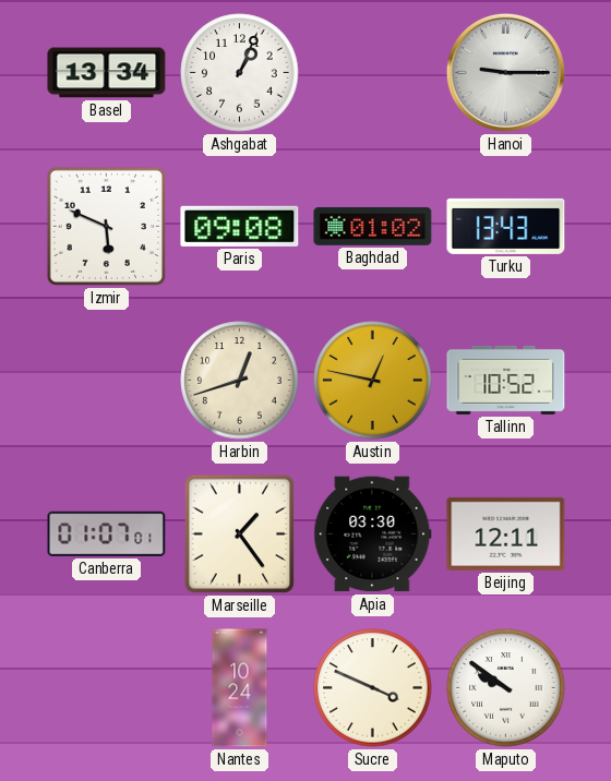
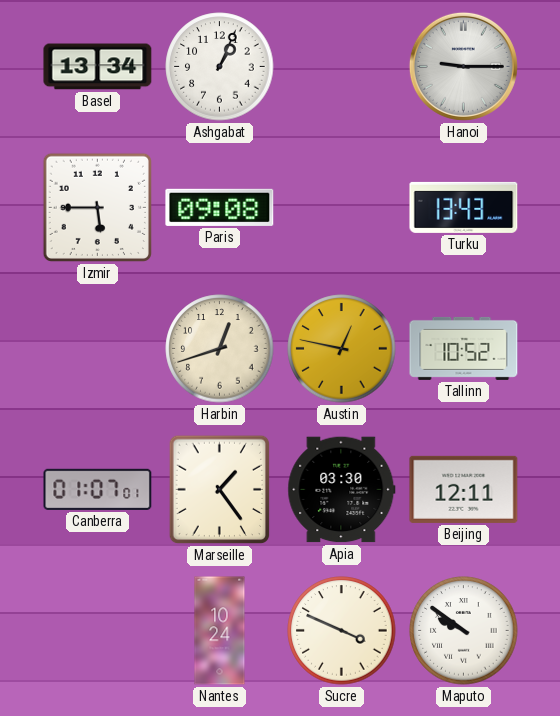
Izmir: 5:49 -> 5:45 (97, 207)
Baghdad: 01:02 -> none (373, 227)
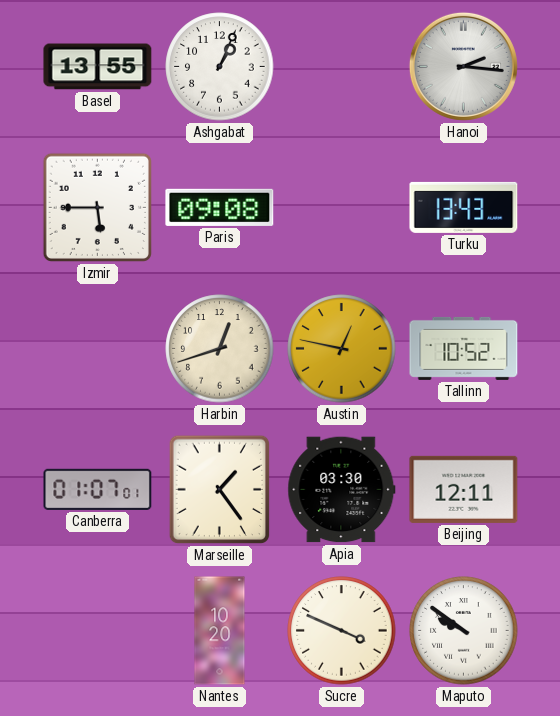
Basel: 13:34 -> 13:55 (98, 67)
Hanoi: 9:15 -> 2:16 (463, 66)
Nantes: 10:24 -> 10:20 (220, 631)
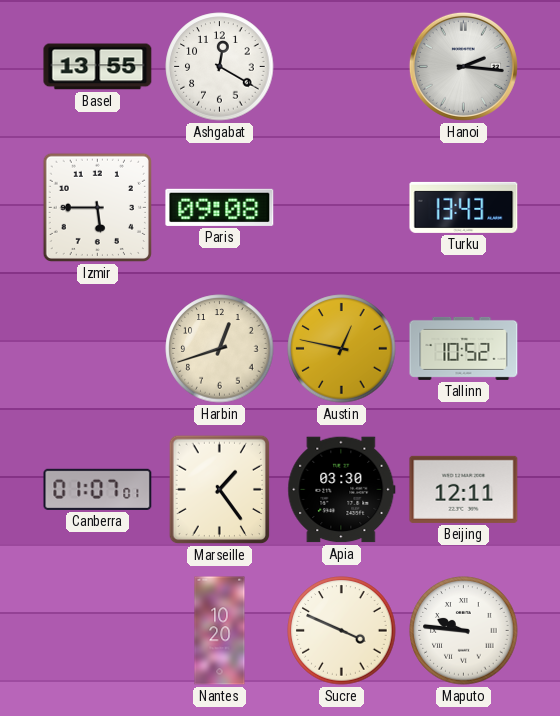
Ashgabat: 1:04 -> 12:20 (220, 67)
Maputo: 9:51 -> 9:46 (464, 631)
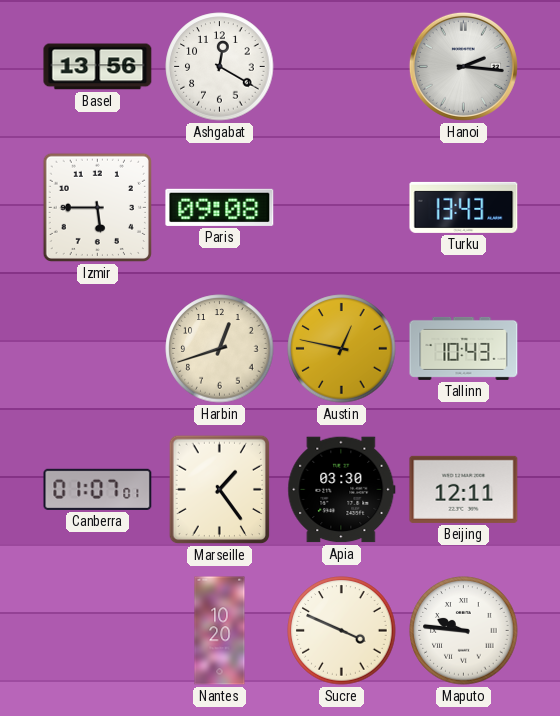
Basel: 13:55 -> 13:56 (98, 67)
Tallinn: 10:52 -> 10:43 (464, 348)
